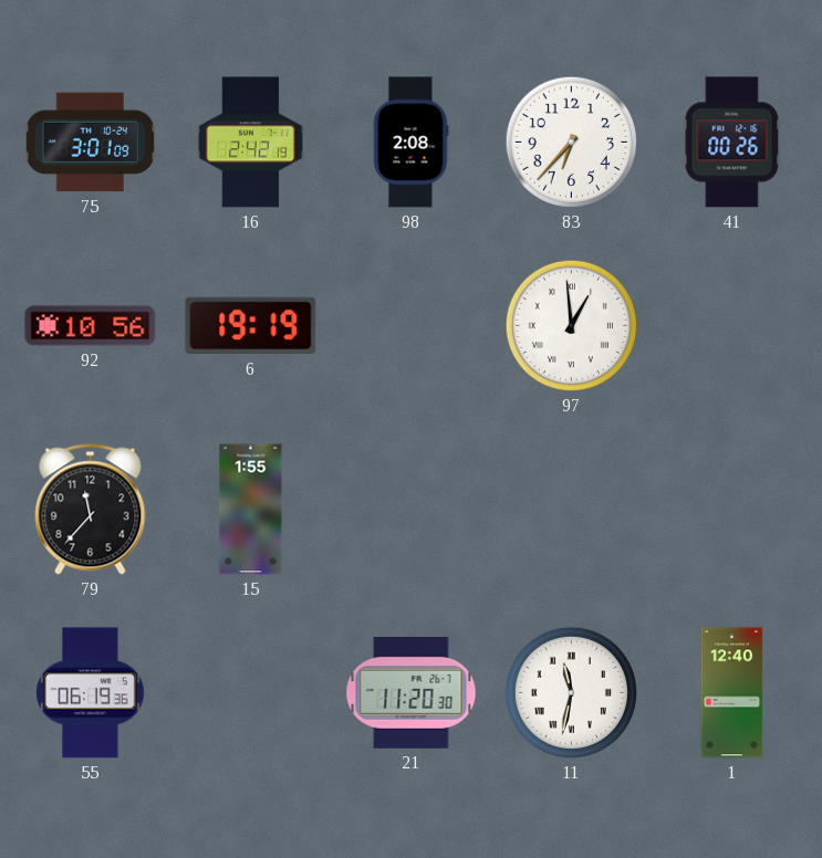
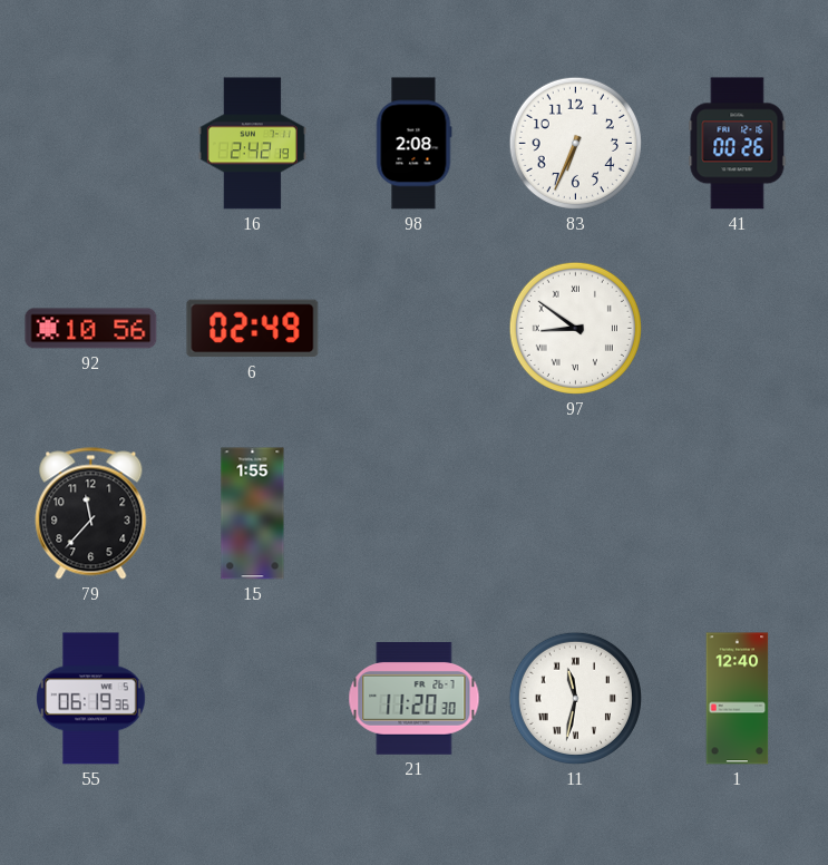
75: 3:01 -> none (91, 143)
83: 6:37 -> 6:34 (575, 143)
6: 19:19 -> 02:49 (253, 329)
97: 12:59 -> 8:51 (575, 328)
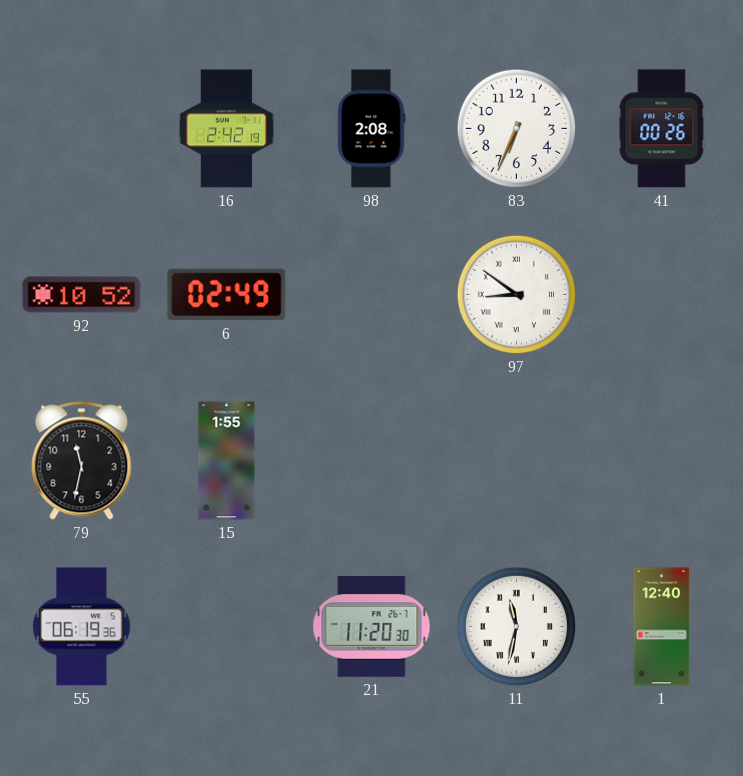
92: 10:56 -> 10:52 (82, 295)
79: 11:37 -> 11:32 (82, 461)
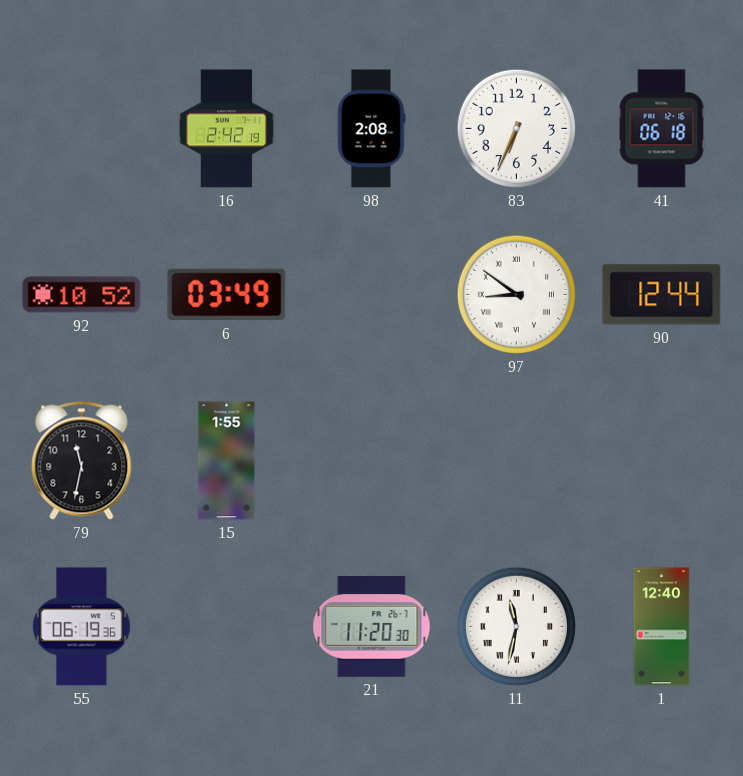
41: 00:26 -> 06:18 (662, 129)
6: 02:49 -> 03:49 (227, 295)
90: none -> 12:44 (662, 295)
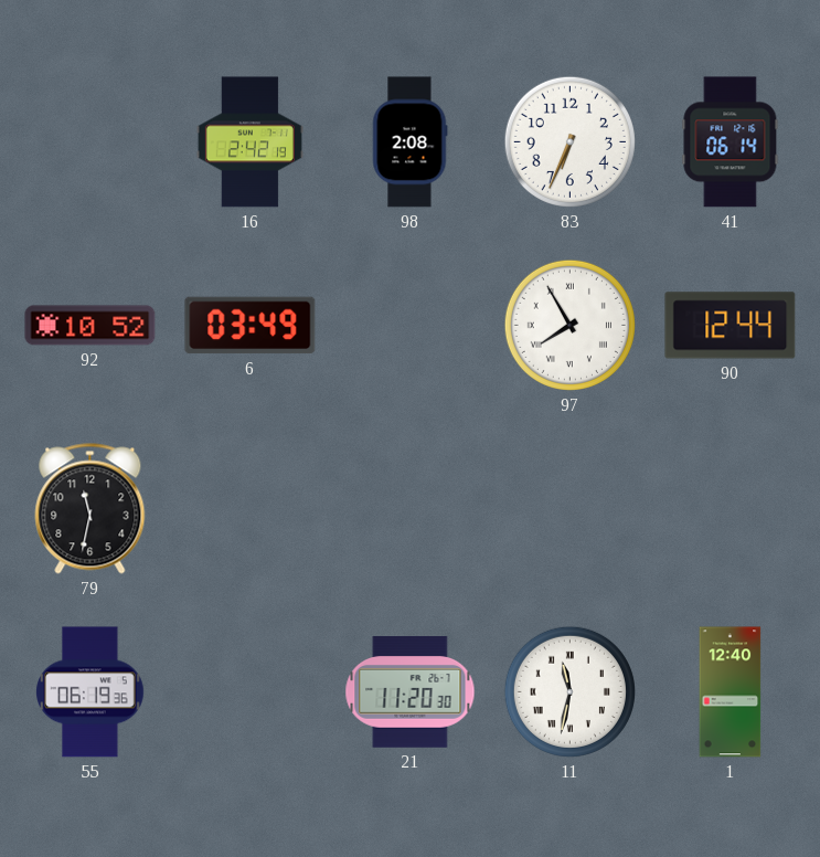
41: 06:18 -> 06:14 (731, 142)
97: 8:51 -> 7:55 (569, 325)
15: 1:55 -> none (227, 461)
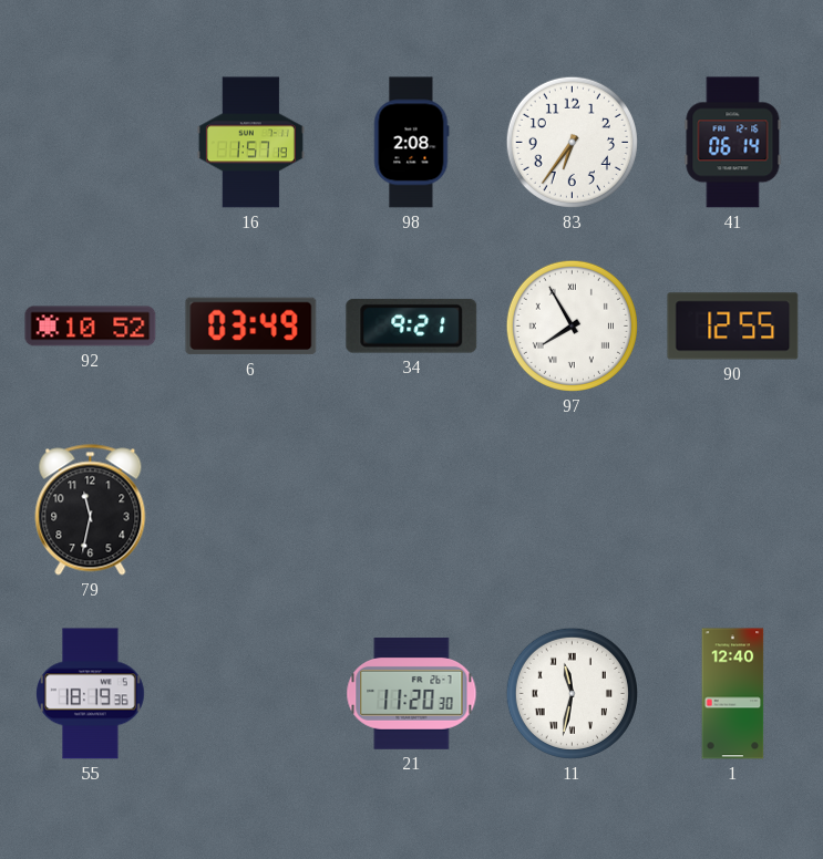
16: 2:42 -> 1:57 (250, 143)
83: 6:34 -> 6:36 (572, 142)
34: none -> 9:21 (412, 325)
90: 12:44 -> 12:55 (733, 327)
55: 06:19 -> 18:19 (91, 694)
